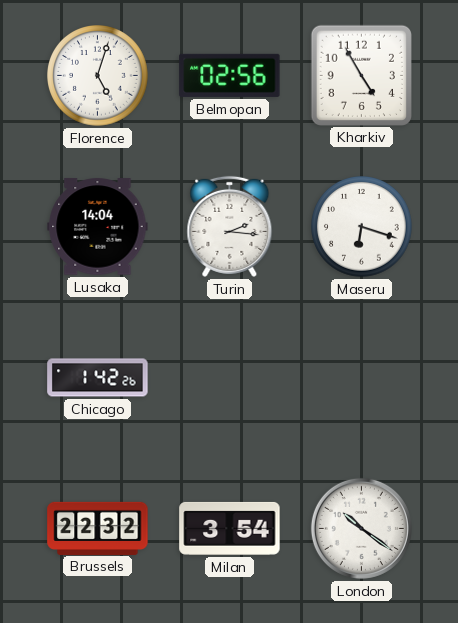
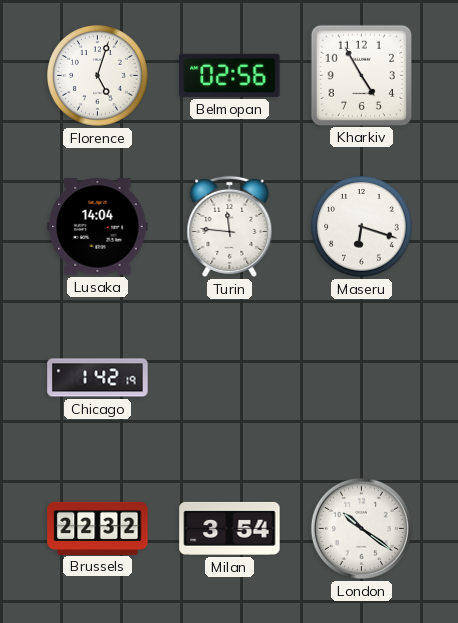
Turin: 2:16 -> 11:46 (230, 226)
Chicago: 1:42:26 -> 1:42:19 (98, 378)
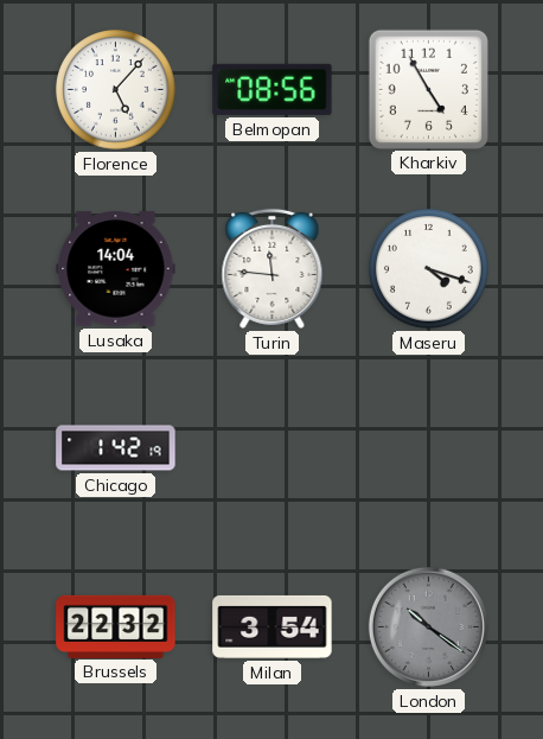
Florence: 5:03 -> 5:07 (116, 90)
Belmopan: 02:56 -> 08:56 (273, 89)
Maseru: 6:18 -> 4:18 (429, 269)
London dial: white -> grey (428, 626)
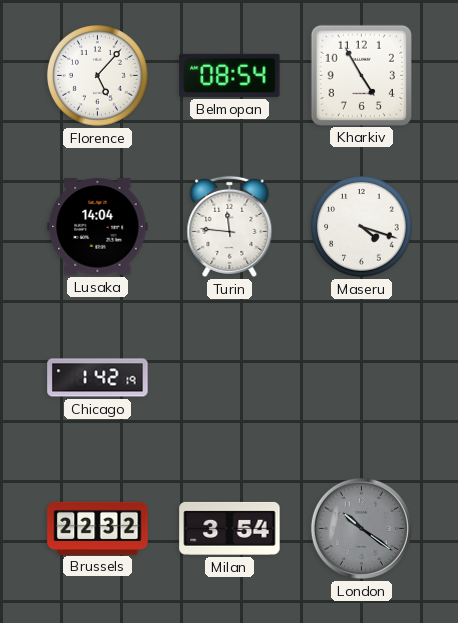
Belmopan: 08:56 -> 08:54 (230, 75)
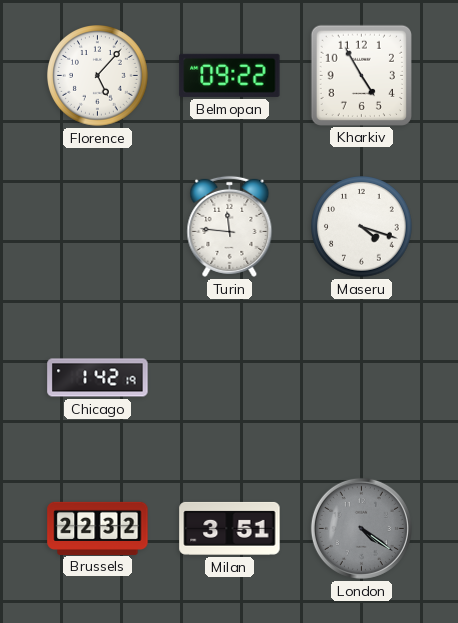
Belmopan: 08:54 -> 09:22 (230, 75)
Lusaka: 14:04 -> none (98, 227)
Milan: 3:54 -> 3:51 (230, 528)
London: 10:21 -> 4:21 (361, 528)
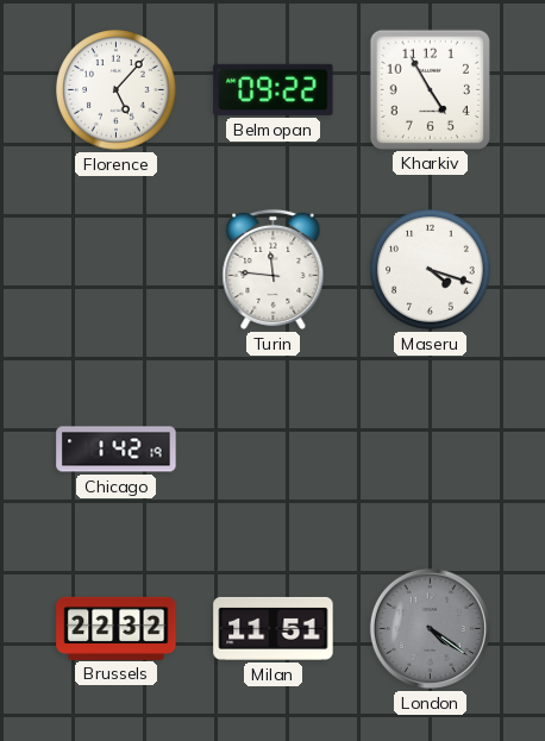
Milan: 3:51 -> 11:51 (274, 628)
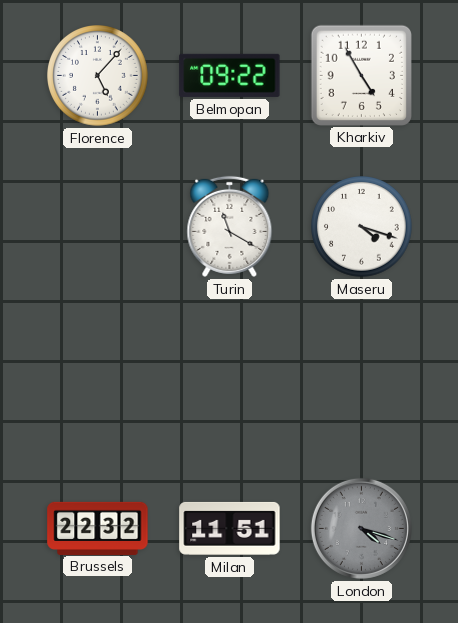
Turin: 11:46 -> 11:20 (230, 226)
Chicago: 1:42 -> none (117, 450)
London: 4:21 -> 4:18 (361, 528)
